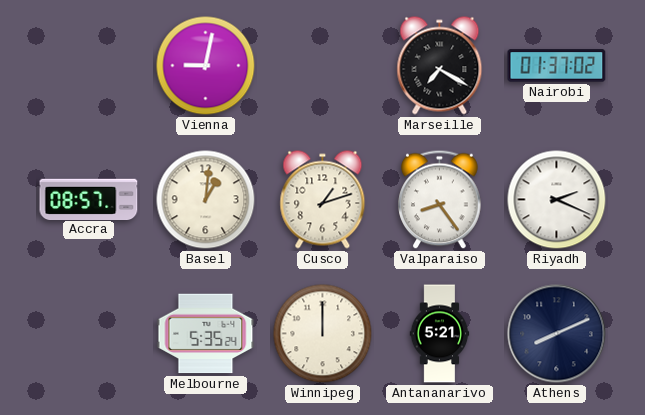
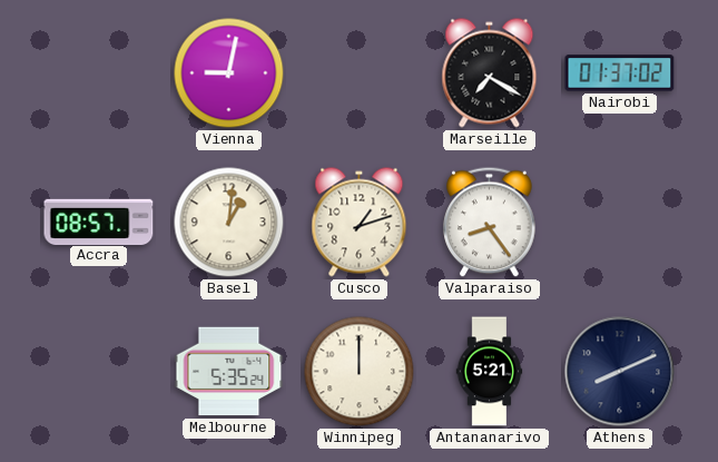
Riyadh: 2:19 -> none (557, 200)
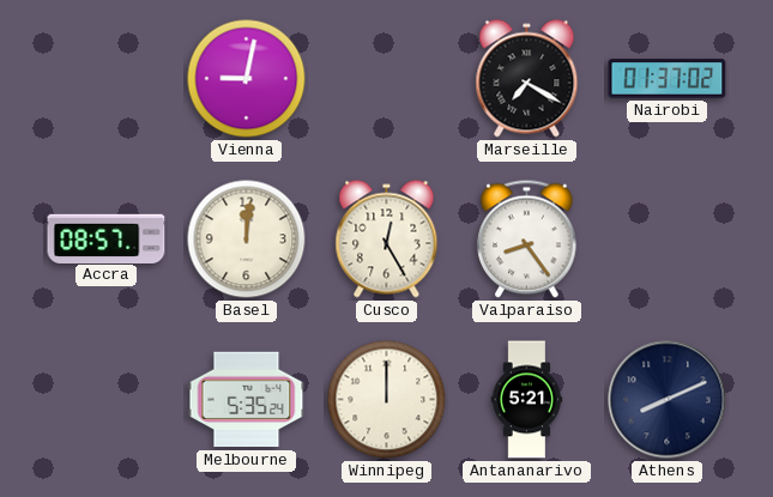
Basel: 1:01 -> 12:01 (247, 240)
Cusco: 1:12 -> 12:25 (387, 240)
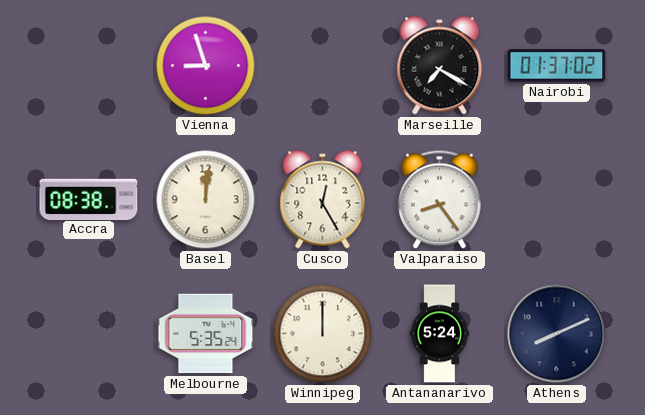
Vienna: 9:02 -> 8:57 (206, 66)
Accra: 08:57 -> 08:38 (89, 199)
Antananarivo: 5:21 -> 5:24 (440, 334)
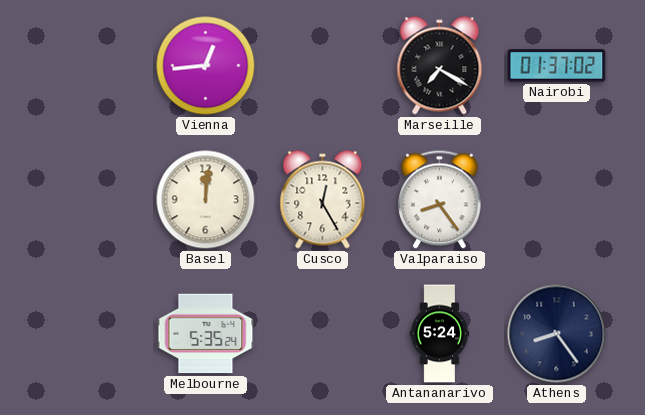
Vienna: 8:57 -> 12:44 (206, 66)
Accra: 08:38 -> none (89, 199)
Winnipeg: 12:00 -> none (323, 334)
Athens: 8:11 -> 8:24 (557, 334)
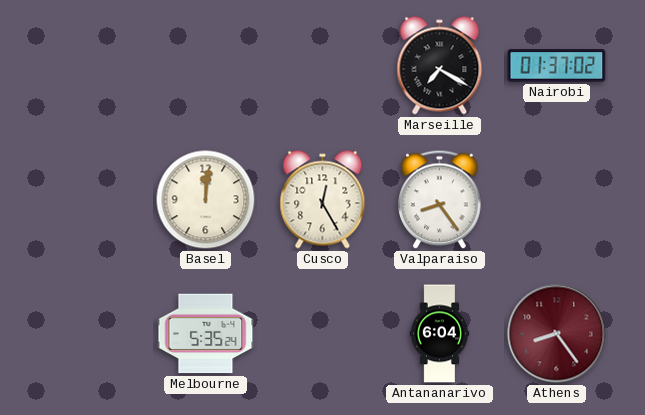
Vienna: 12:44 -> none (206, 66)
Antananarivo: 5:24 -> 6:04 (440, 334)
Athens dial: navy -> burgundy (557, 334)
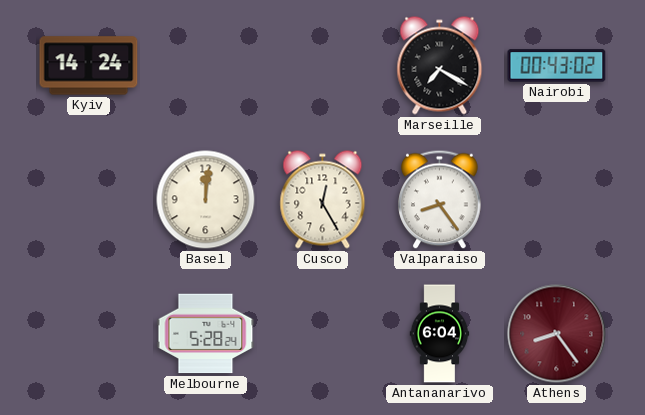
Kyiv: none -> 14:24 (89, 66)
Nairobi: 01:37 -> 00:43 (557, 66)
Melbourne: 5:35 -> 5:28 (206, 334)
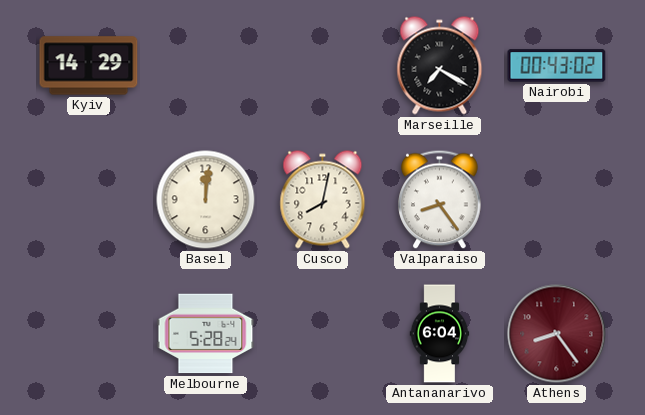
Kyiv: 14:24 -> 14:29 (89, 66)
Cusco: 12:25 -> 8:02 (323, 200)
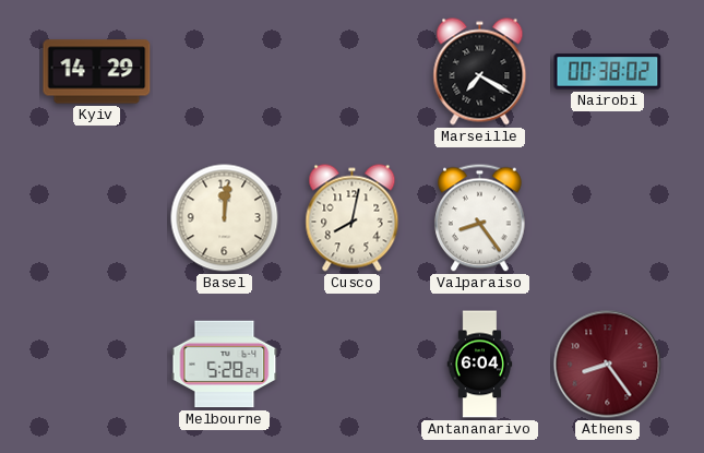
Nairobi: 00:43 -> 00:38 (608, 72)
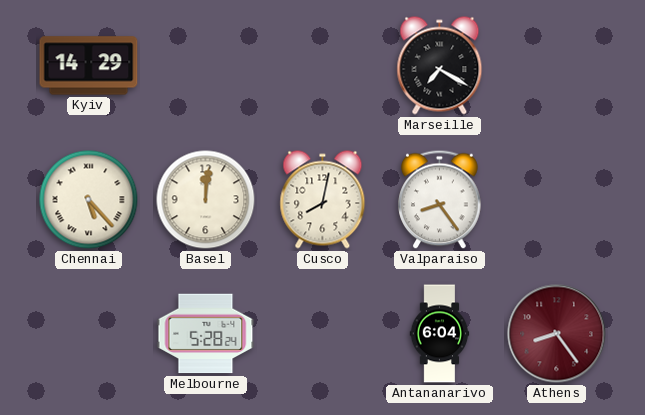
Nairobi: 00:38 -> none (608, 72)
Chennai: none -> 5:23 (89, 200)
